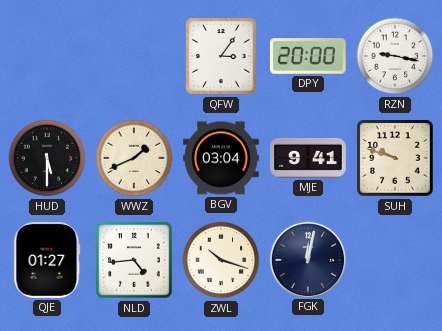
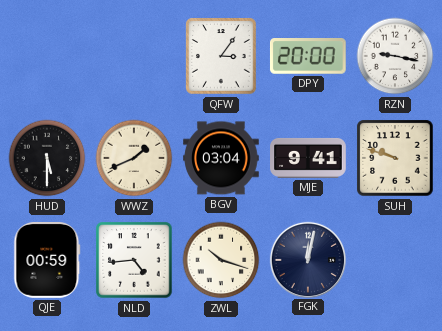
QJE: 01:27 -> 00:59 (47, 261)
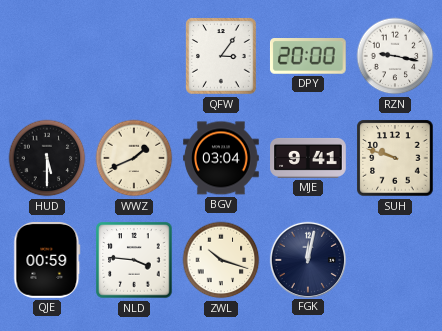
NLD: 4:44 -> 3:46 (134, 260)
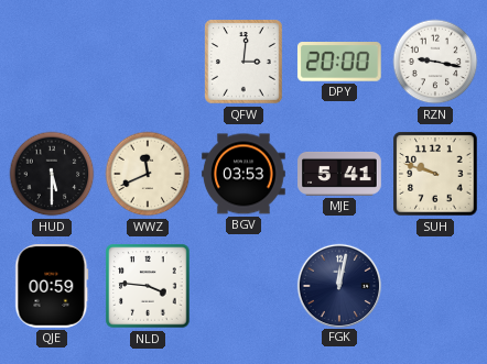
QFW: 3:06 -> 3:01 (244, 62)
WWZ: 1:41 -> 11:41 (148, 174)
BGV: 03:04 -> 03:53 (244, 174)
MJE: 9:41 -> 5:41 (339, 174)
ZWL: 10:18 -> none (221, 260)
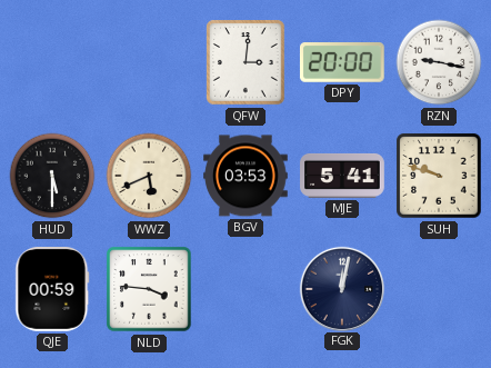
WWZ: 11:41 -> 5:41 (149, 176)
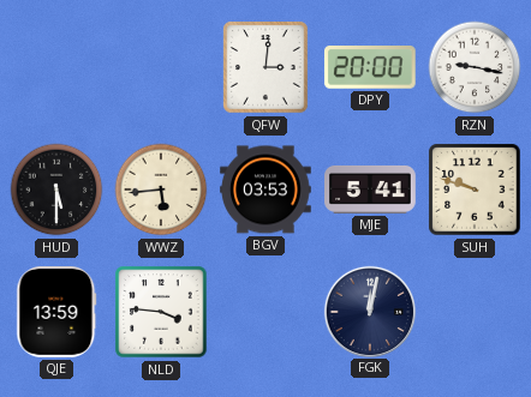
WWZ: 5:41 -> 5:44 (161, 190)
QJE: 00:59 -> 13:59 (56, 313)
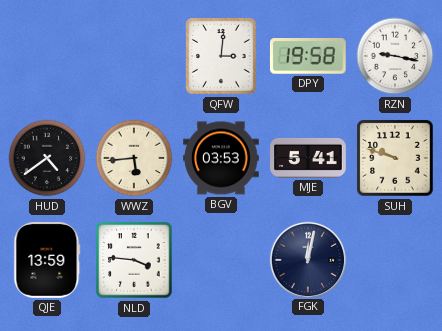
DPY: 20:00 -> 19:58 (308, 57)
HUD: 5:30 -> 4:39 (47, 158)
